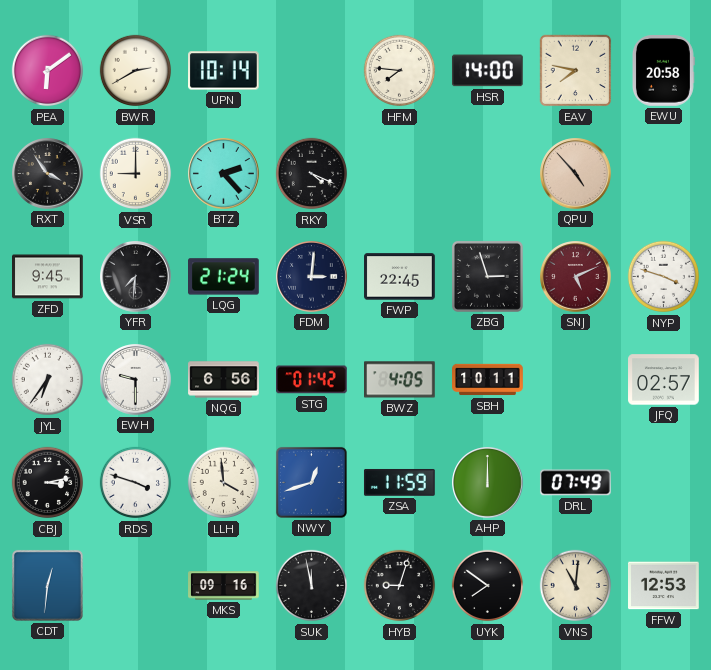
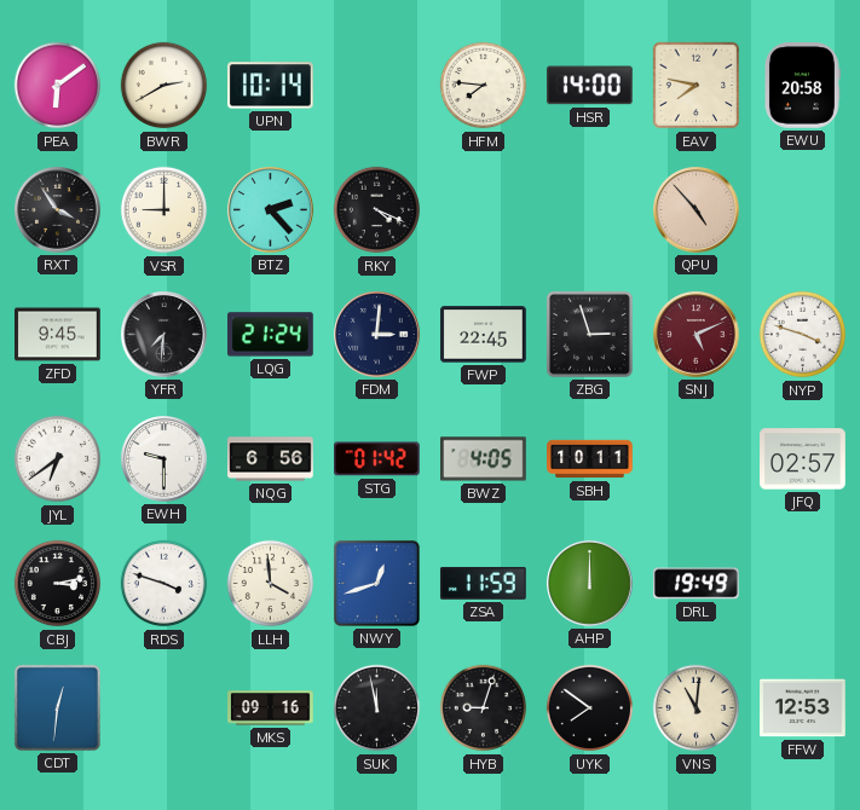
JYL: 6:36 -> 6:39 (58, 459)
DRL: 07:49 -> 19:49 (697, 584)
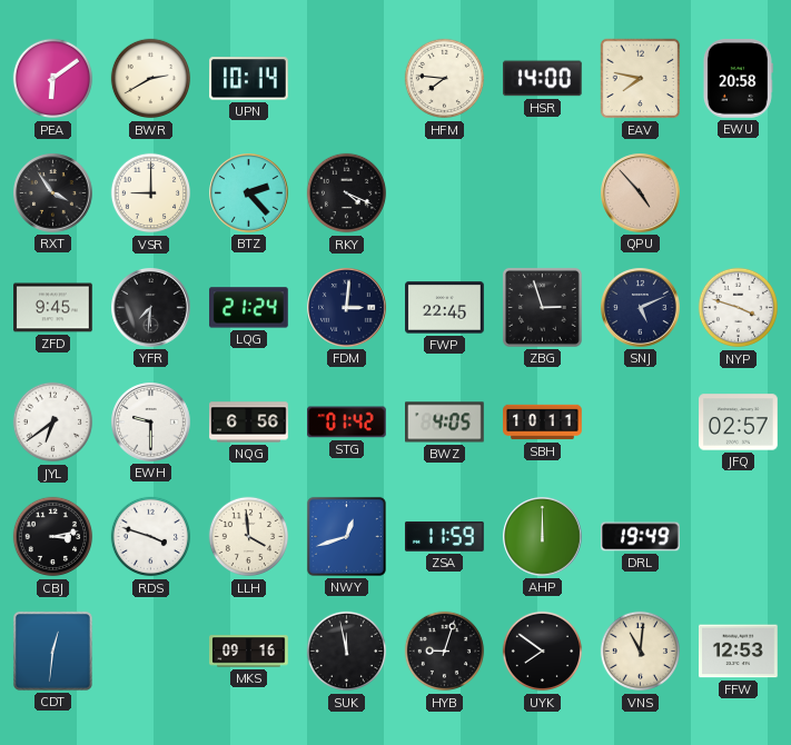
SNJ dial: burgundy -> navy (641, 308)
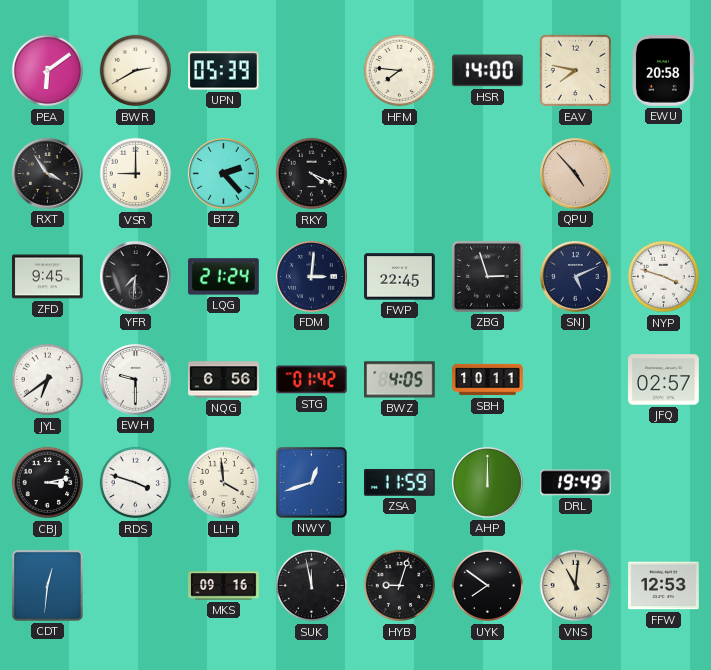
UPN: 10:14 -> 05:39 (224, 71)
